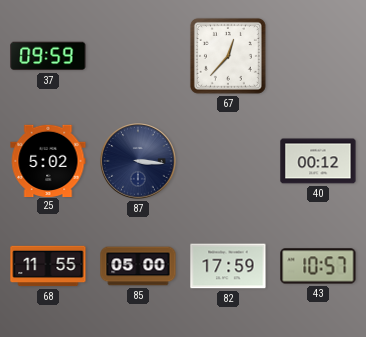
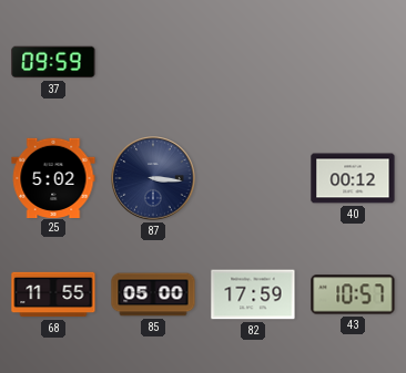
67: 12:37 -> none (228, 56)
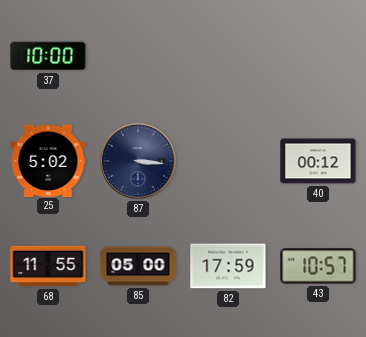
37: 09:59 -> 10:00 (48, 56)
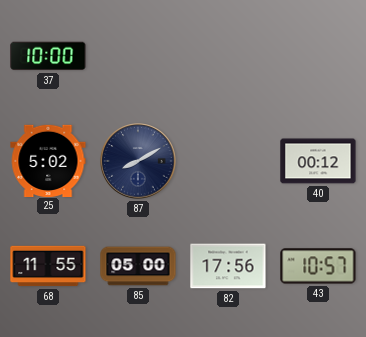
87: 3:16 -> 8:10 (138, 161)
82: 17:59 -> 17:56 (228, 266)
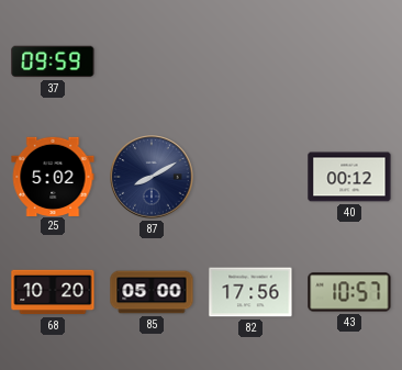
37: 10:00 -> 09:59 (53, 61)
68: 11:55 -> 10:20 (53, 292)
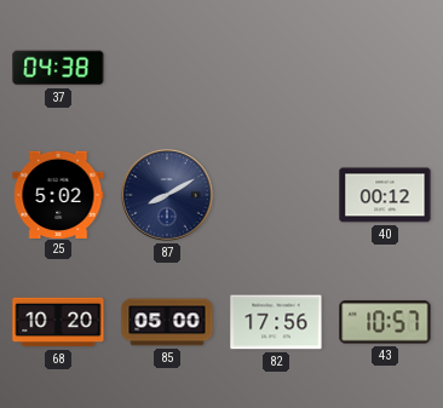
37: 09:59 -> 04:38 (58, 68)
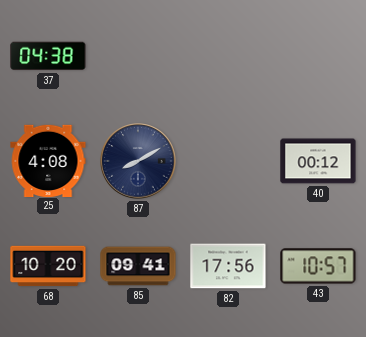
25: 5:02 -> 4:08 (48, 160)
85: 05:00 -> 09:41 (138, 266)
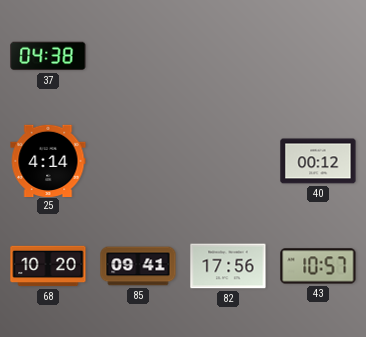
25: 4:08 -> 4:14 (48, 160)
87: 8:10 -> none (138, 161)
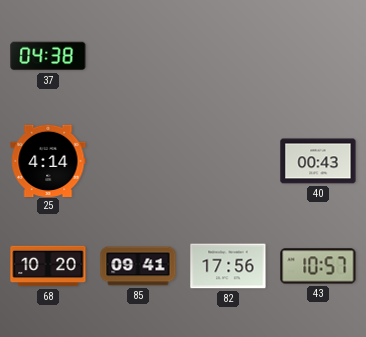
40: 00:12 -> 00:43 (318, 161)
